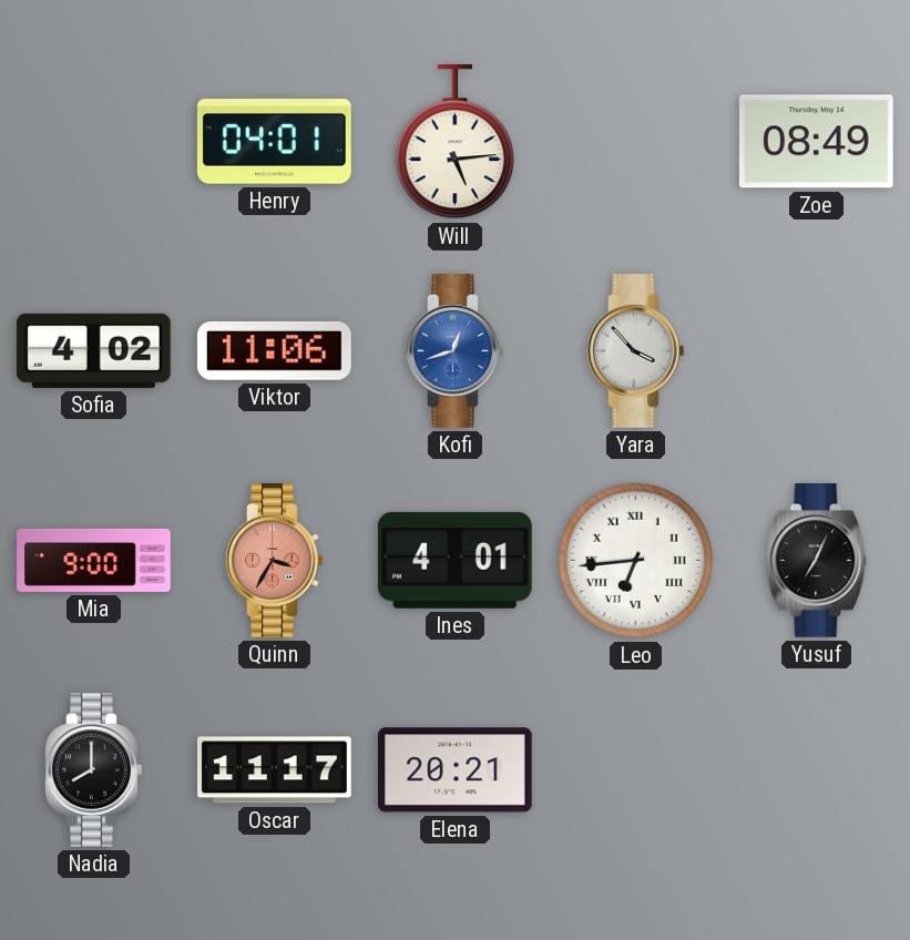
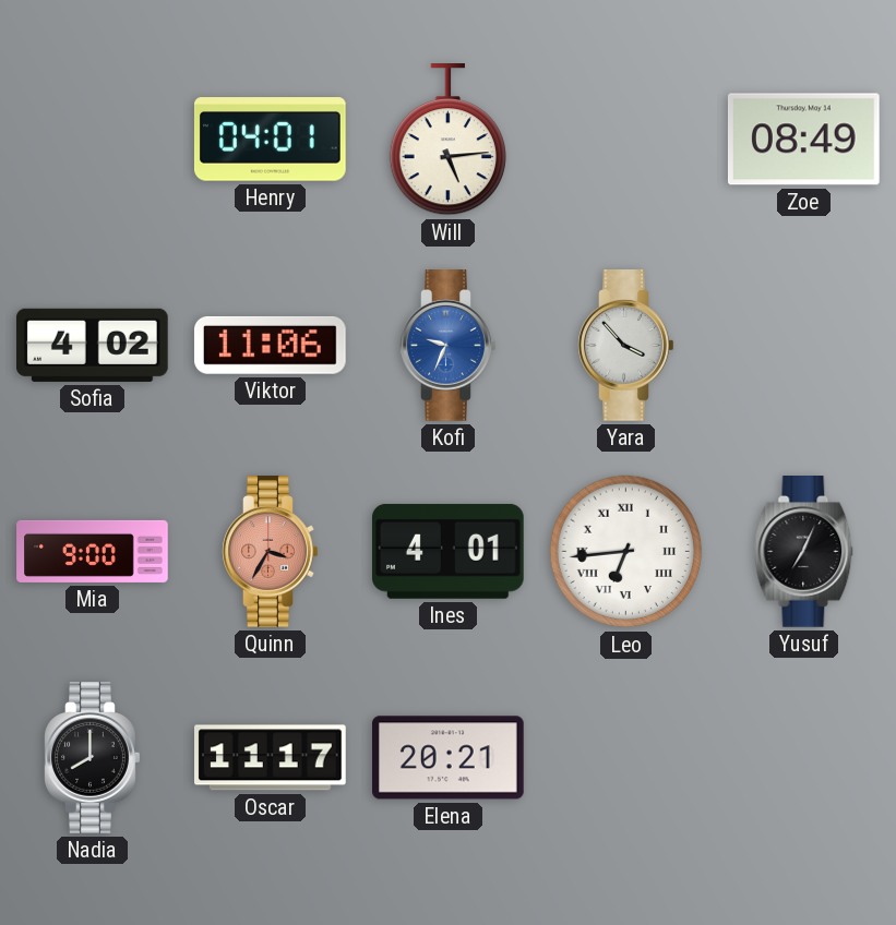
Kofi: 12:42 -> 9:34 (449, 346)
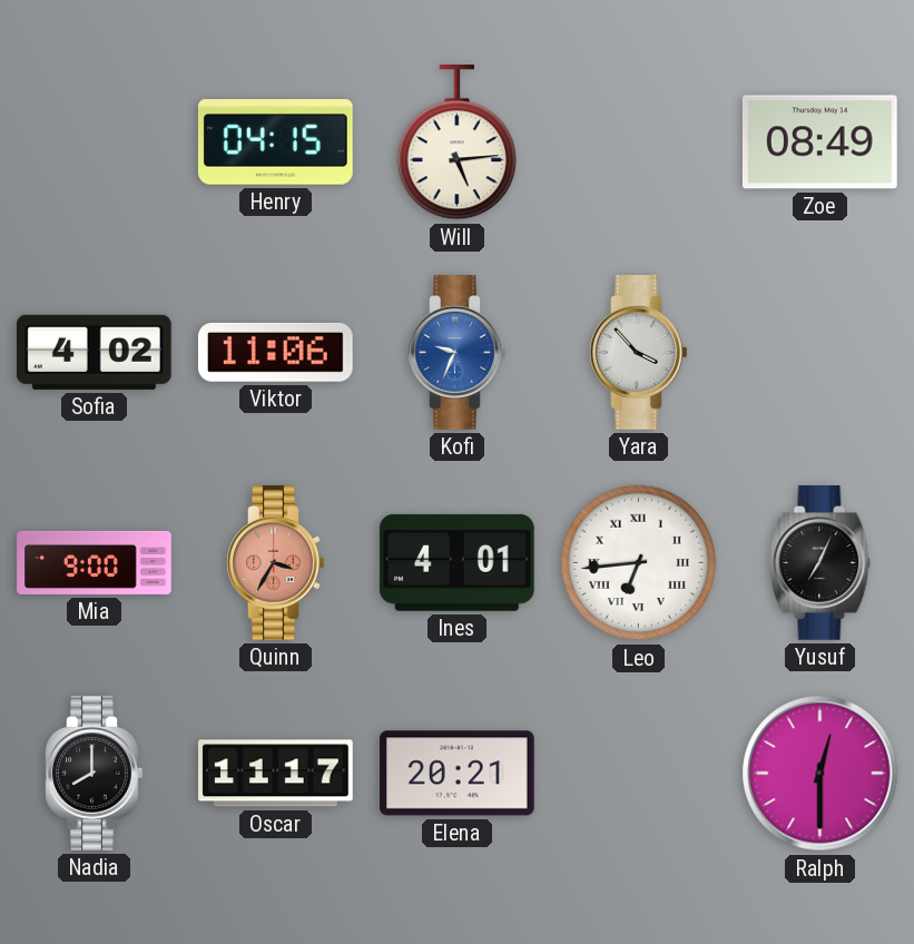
Henry: 04:01 -> 04:15 (275, 142)
Ralph: none -> 12:30 (820, 774)
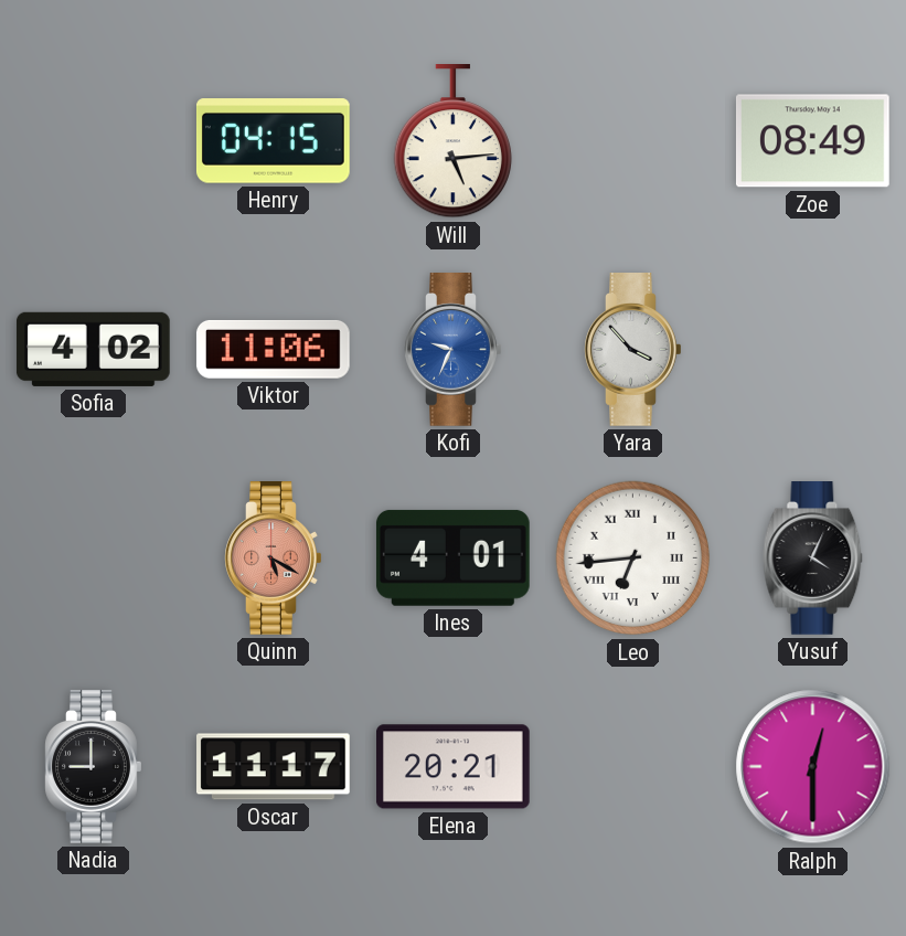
Mia: 9:00 -> none (95, 562)
Quinn: 3:35 -> 5:20 (274, 559)
Yusuf: 7:04 -> 4:04 (813, 559)
Nadia: 8:00 -> 9:00 (94, 767)
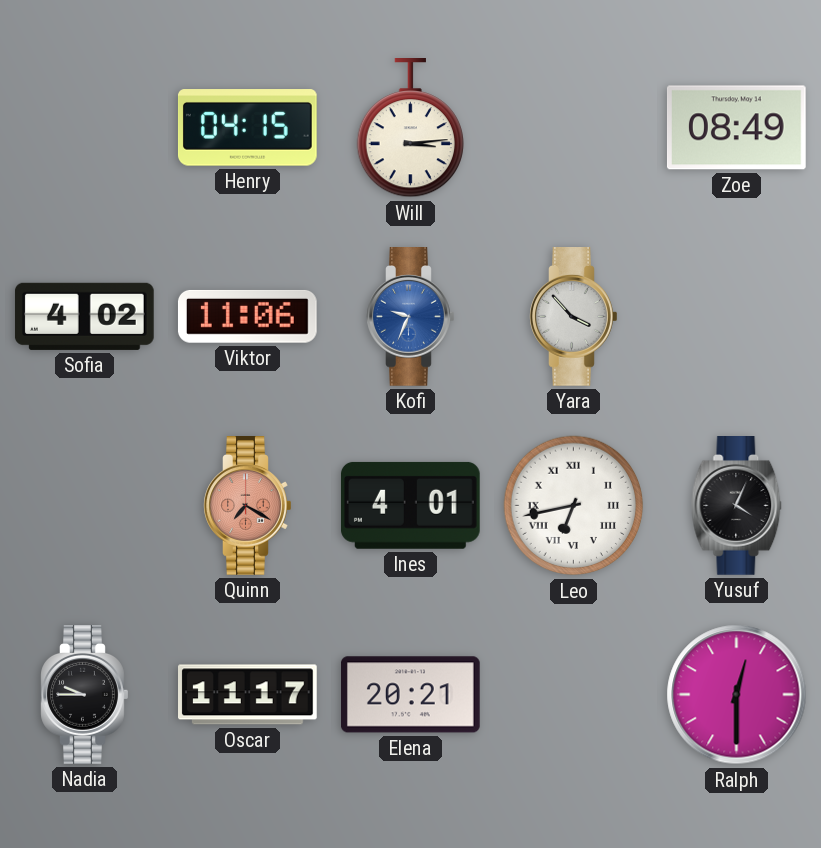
Will: 5:14 -> 3:14 (410, 129)
Quinn: 5:20 -> 7:20 (248, 506)
Leo: 6:44 -> 6:43 (574, 506)
Nadia: 9:00 -> 9:45 (85, 695)
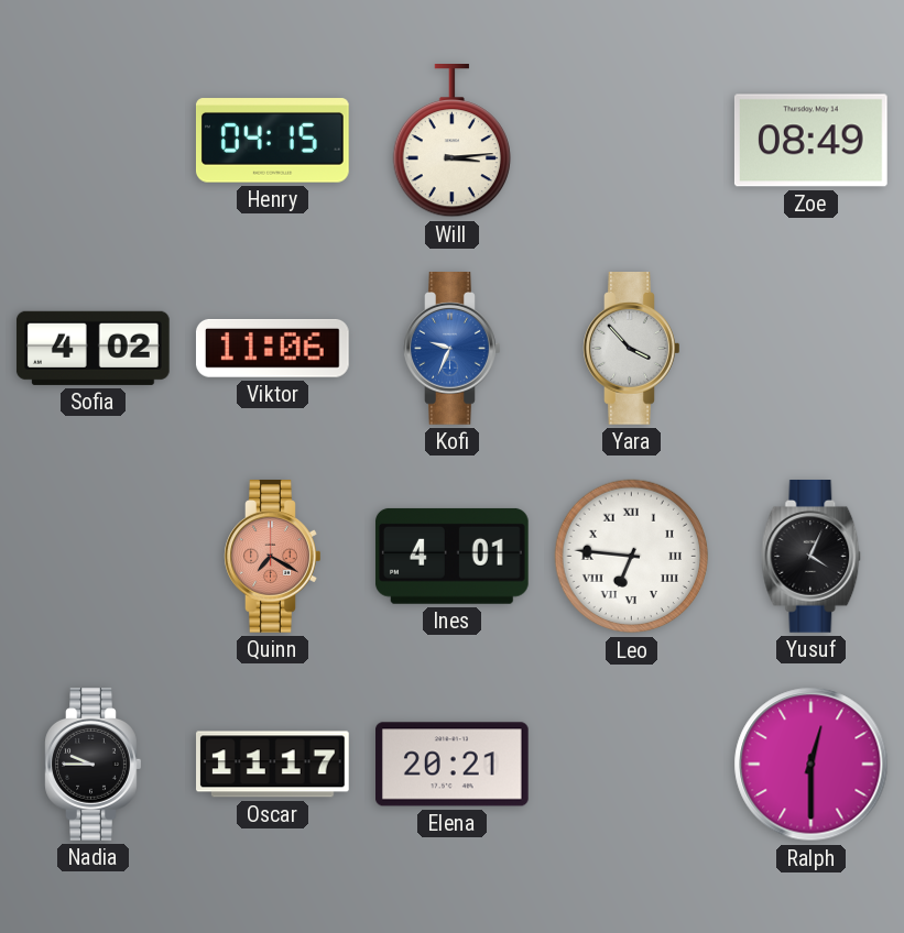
Leo: 6:43 -> 6:46 (632, 557)
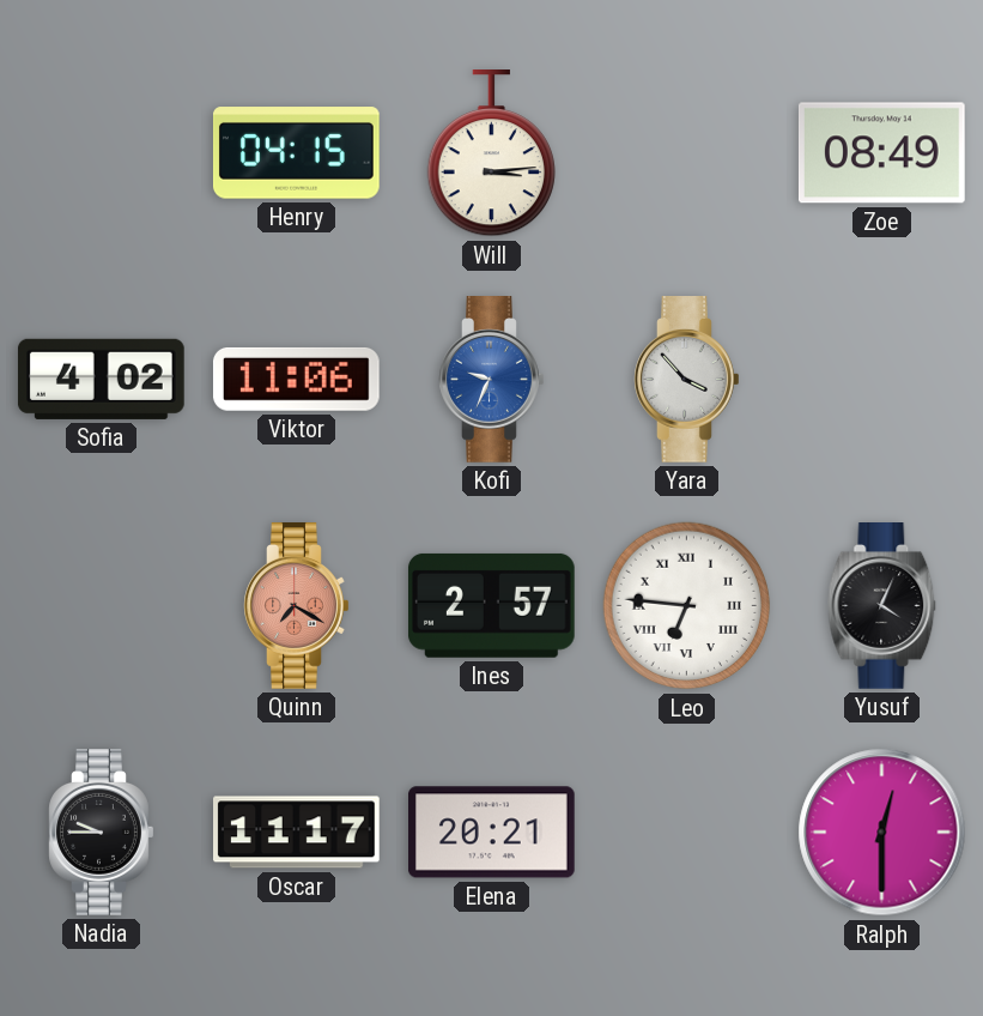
Ines: 4:01 -> 2:57 (491, 605)
